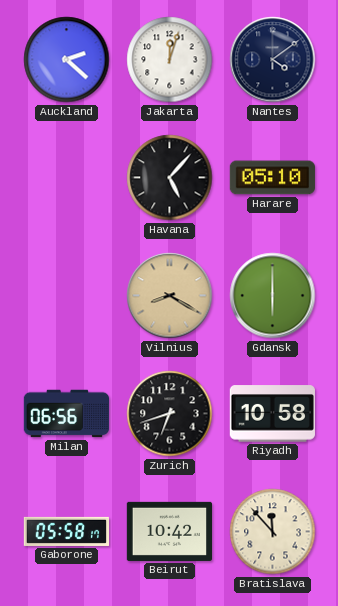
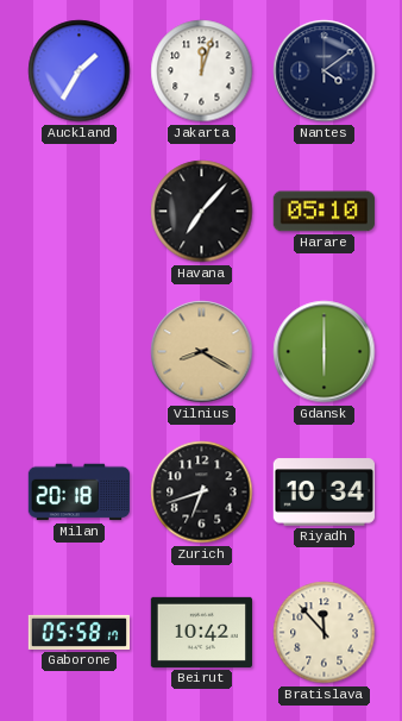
Auckland: 2:22 -> 1:35 (80, 71)
Havana: 5:07 -> 7:07 (202, 212)
Milan: 06:56 -> 20:18 (78, 493)
Riyadh: 10:58 -> 10:34 (324, 493)
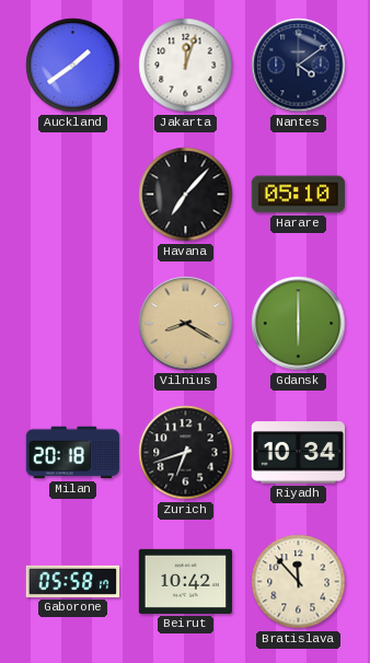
Auckland: 1:35 -> 1:39 (73, 66)
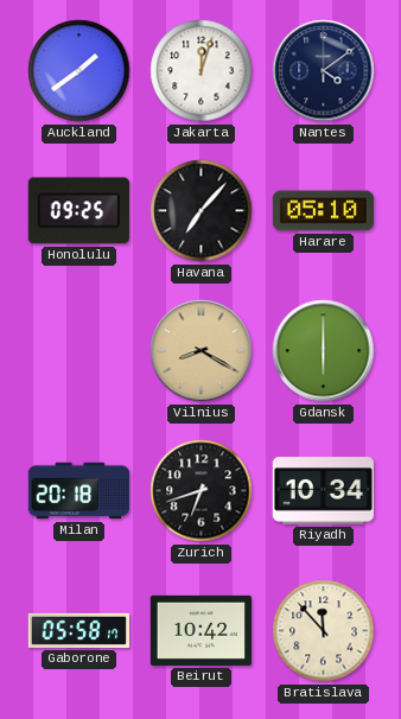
Honolulu: none -> 09:25 (78, 211)
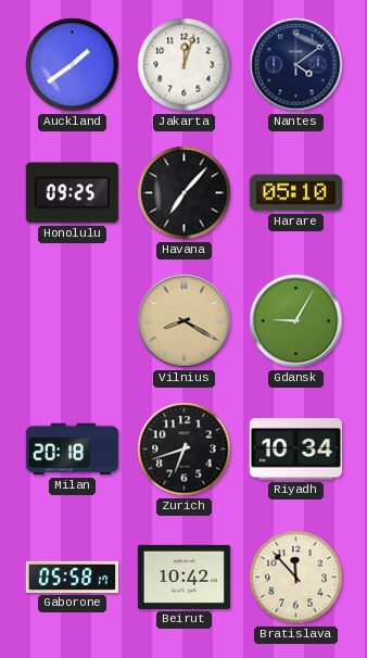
Gdansk: 6:00 -> 9:05 (296, 321)
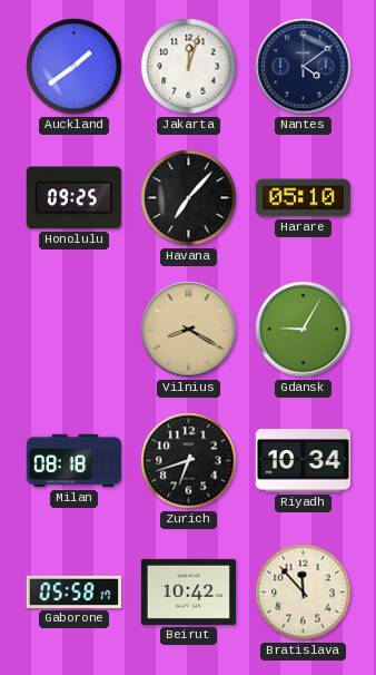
Milan: 20:18 -> 08:18 (73, 461)
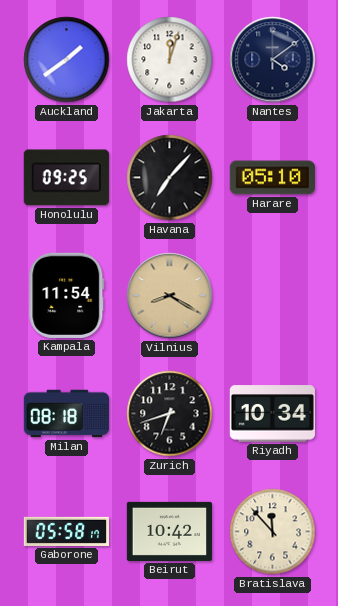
Kampala: none -> 11:54 (67, 295)
Gdansk: 9:05 -> none (304, 330)
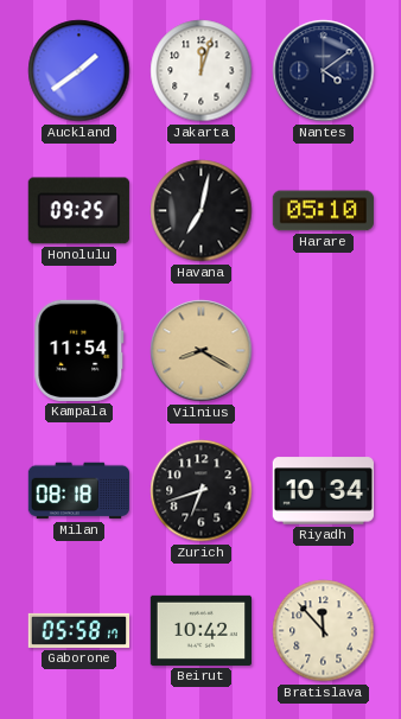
Havana: 7:07 -> 7:02 (202, 211)
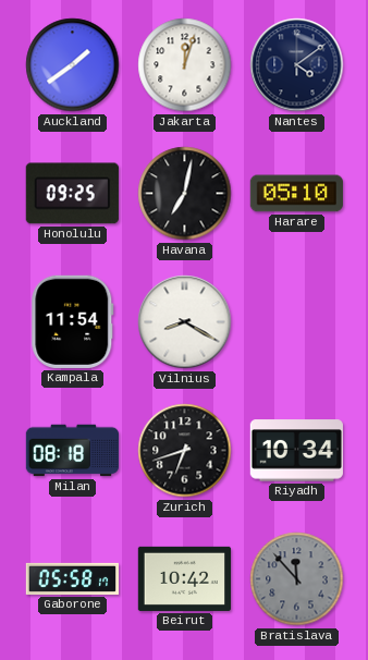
Vilnius dial: champagne -> white (185, 322)
Bratislava dial: cream -> grey (297, 579)
